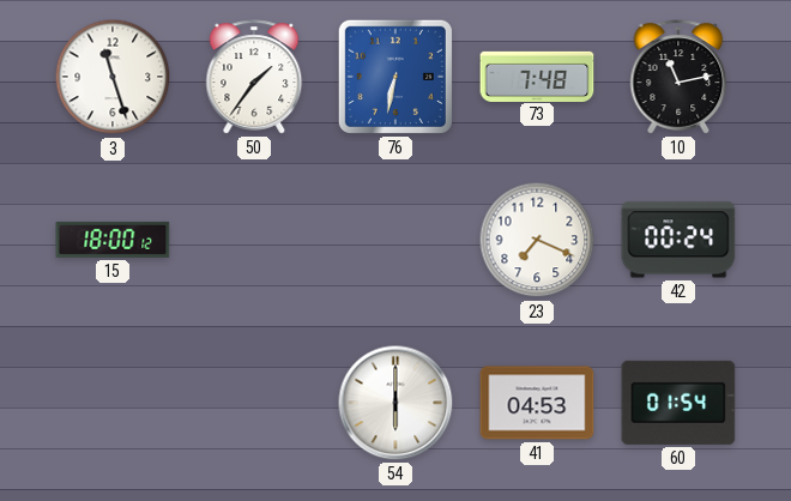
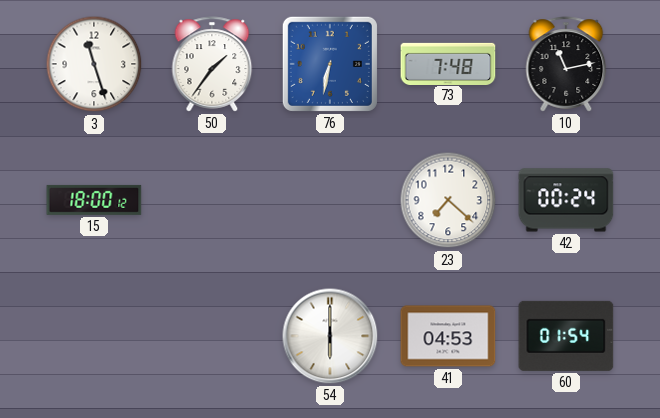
23: 7:19 -> 7:22 (448, 200)
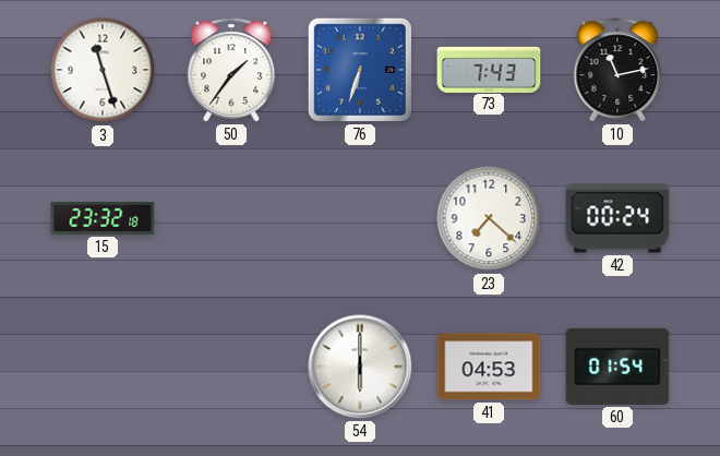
76: 6:32 -> 6:33 (360, 70)
73: 7:48 -> 7:43 (489, 69)
15: 18:00 -> 23:32 (103, 218)
